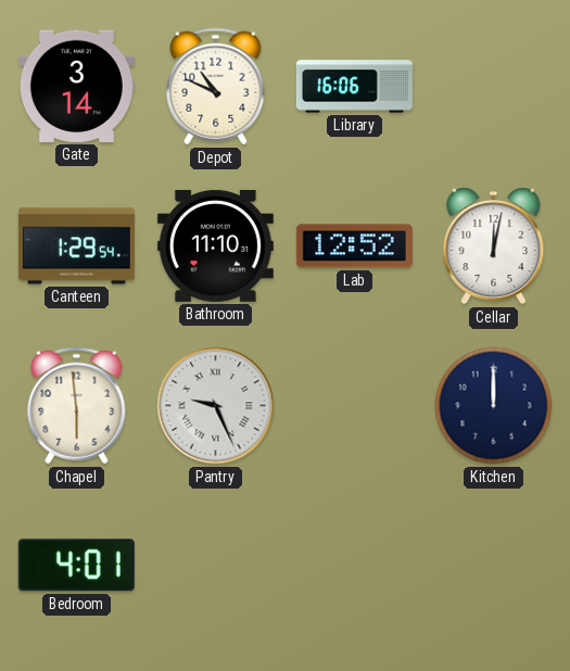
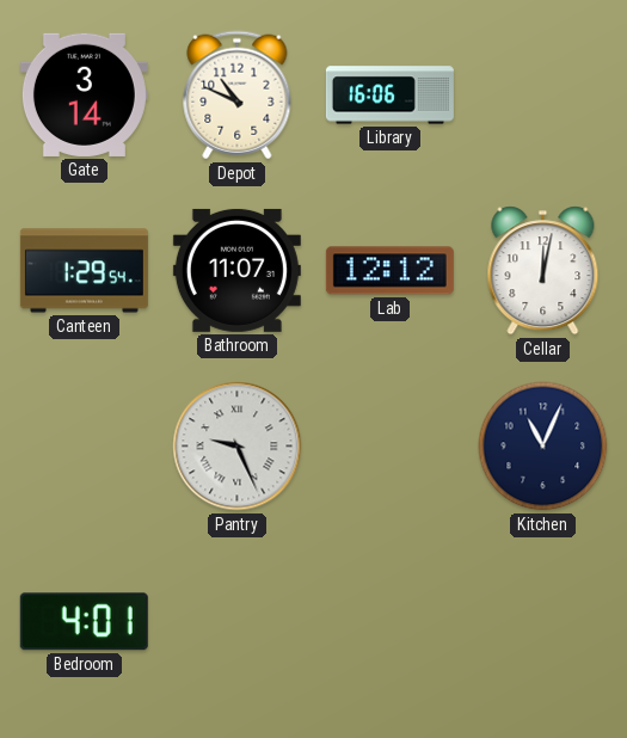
Bathroom: 11:10 -> 11:07 (236, 270)
Lab: 12:52 -> 12:12 (389, 271)
Chapel: 5:59 -> none (77, 406)
Kitchen: 12:00 -> 11:04 (543, 447)
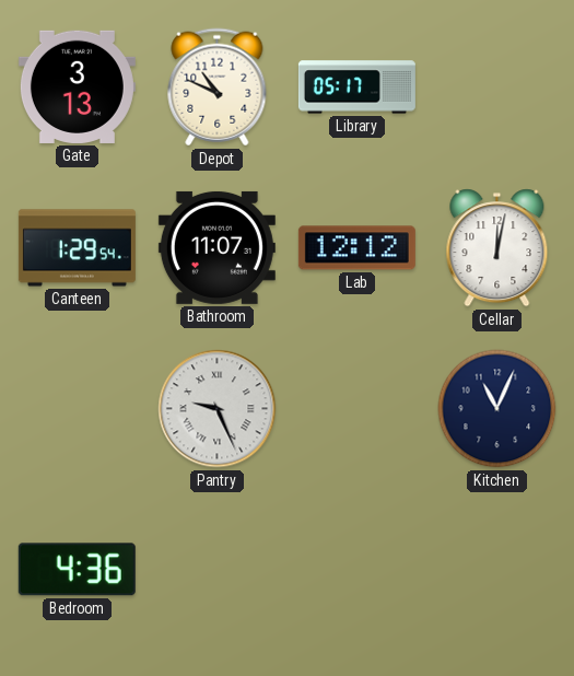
Gate: 3:14 -> 3:13 (77, 86)
Library: 16:06 -> 05:17 (356, 88)
Bedroom: 4:01 -> 4:36 (77, 570)
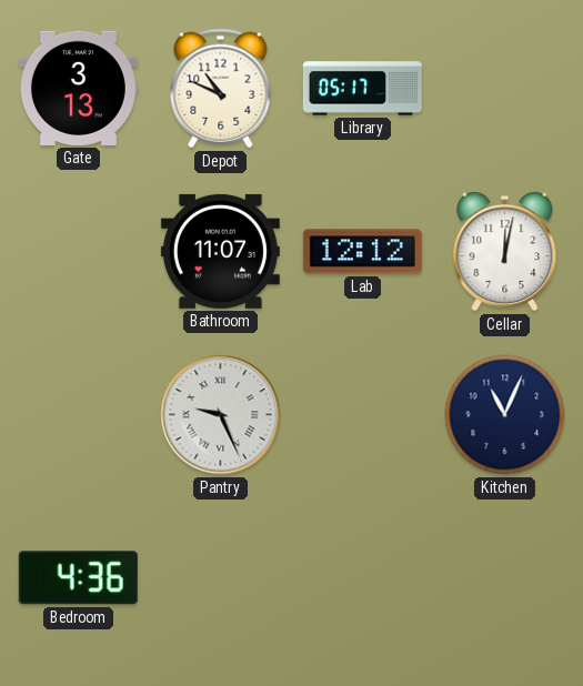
Canteen: 1:29 -> none (77, 248)
